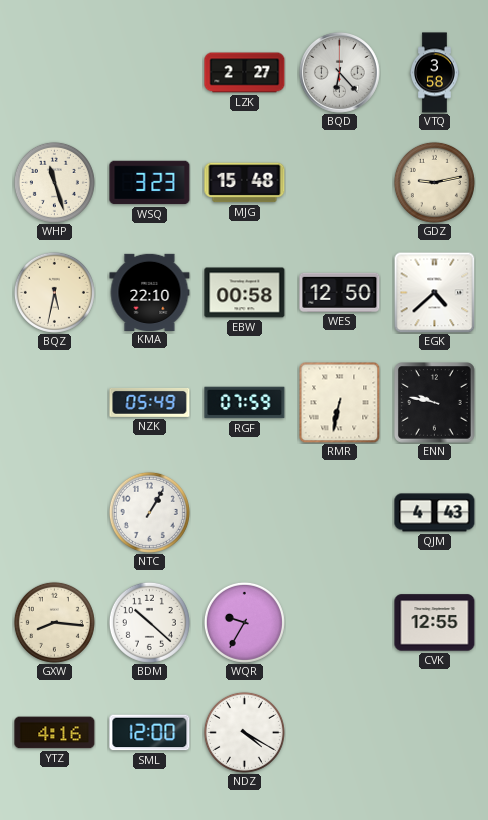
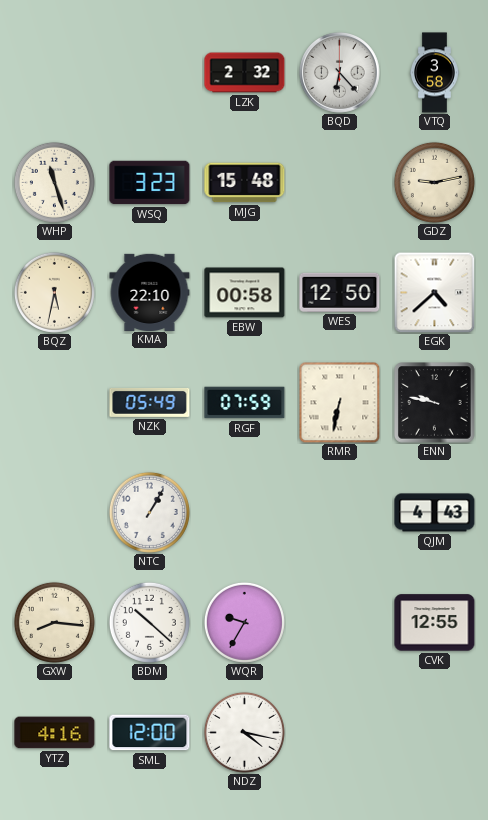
LZK: 2:27 -> 2:32 (245, 73)
NDZ: 4:20 -> 4:17 (244, 732)
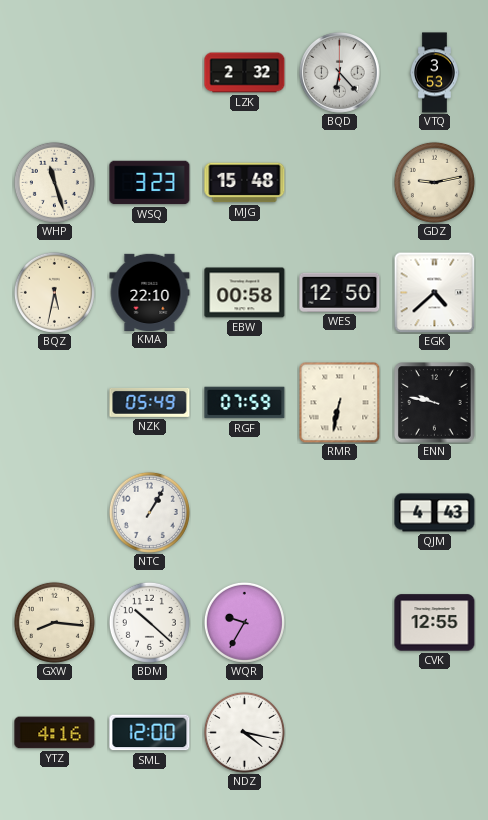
VTQ: 3:58 -> 3:53 (435, 73)
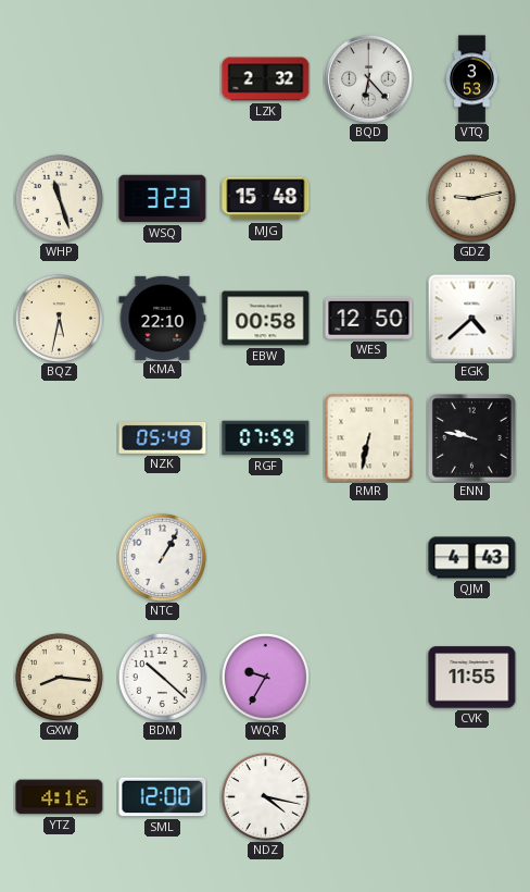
CVK: 12:55 -> 11:55 (472, 678)
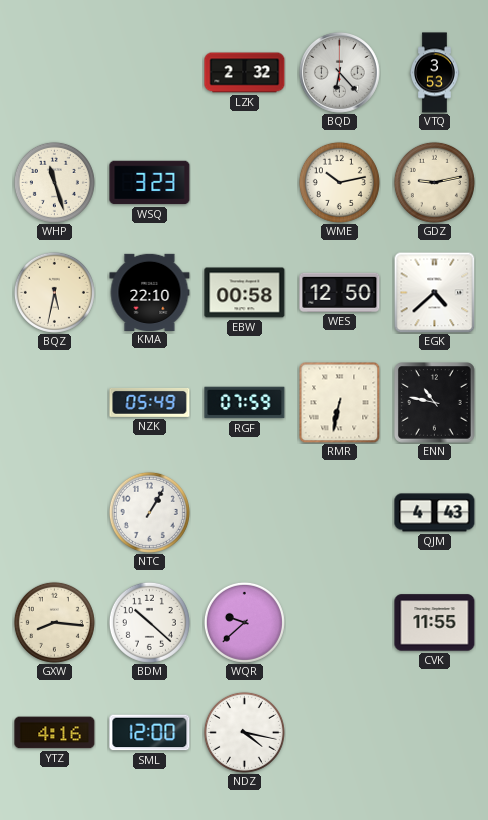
MJG: 15:48 -> none (266, 199)
WME: none -> 10:13 (339, 182)
ENN: 9:47 -> 10:47 (435, 403)
WQR: 9:35 -> 9:38 (244, 622)
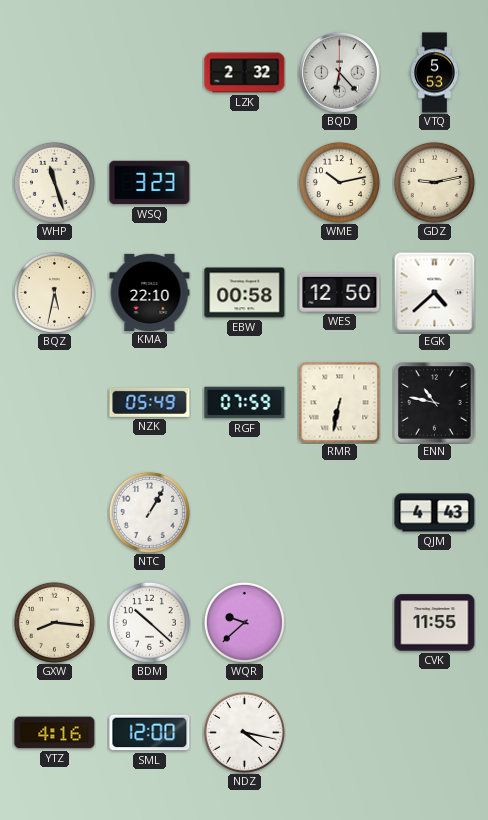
VTQ: 3:53 -> 5:53 (435, 73)
